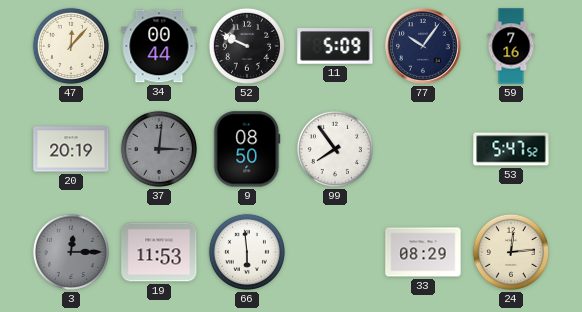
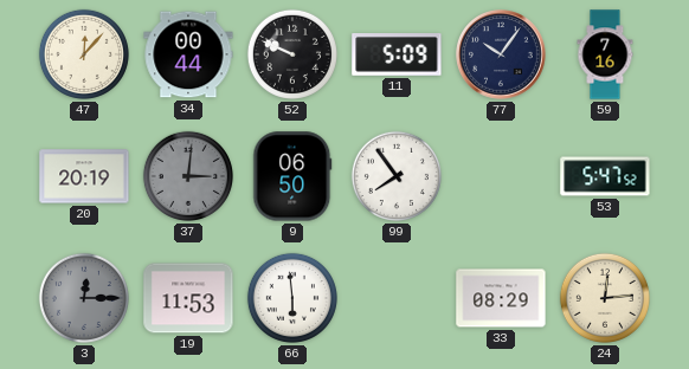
9: 08:50 -> 06:50 (292, 176)
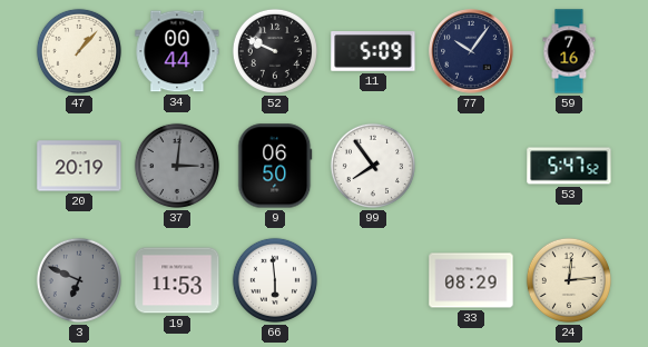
47: 12:07 -> 1:07 (79, 51)
3: 12:15 -> 6:49 (79, 280)
